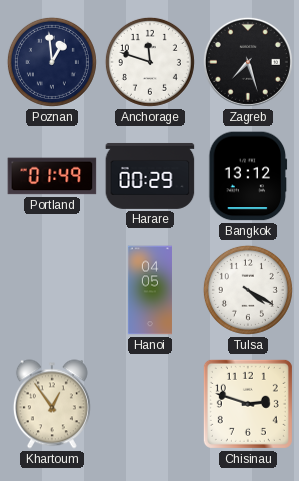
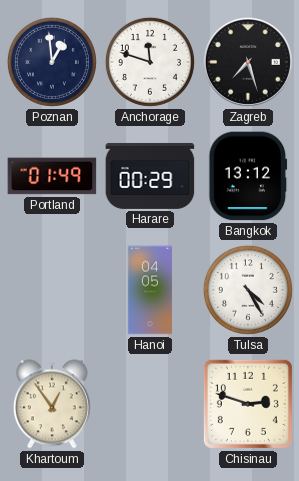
Tulsa: 4:20 -> 4:25 (248, 290)
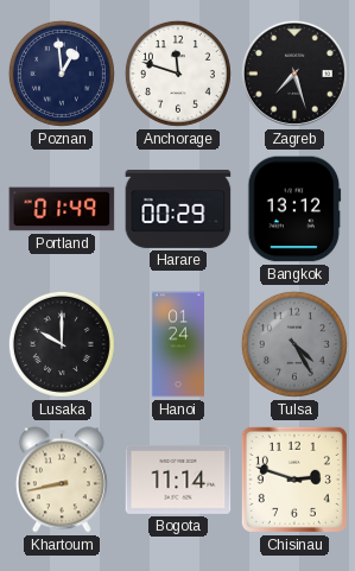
Lusaka: none -> 10:00 (62, 344)
Hanoi: 04:05 -> 01:24 (178, 344)
Tulsa dial: white -> grey (294, 344)
Khartoum: 12:54 -> 8:43 (62, 480)
Bogota: none -> 11:14 (178, 480)
